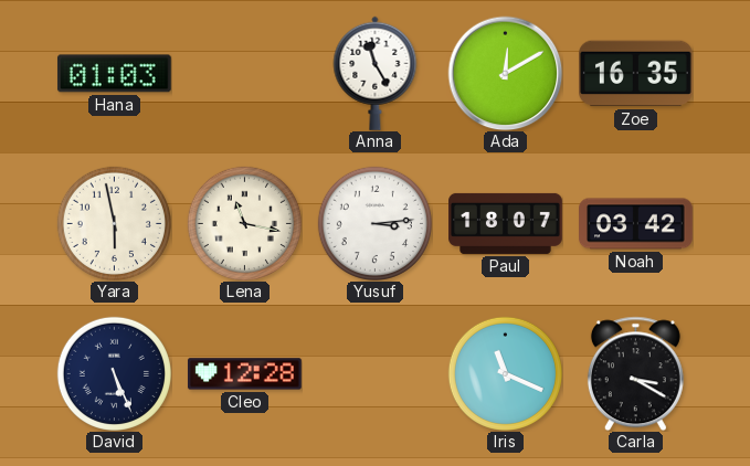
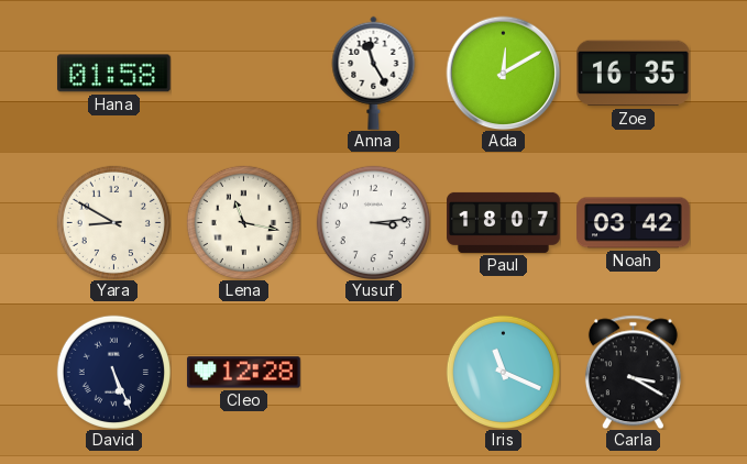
Hana: 01:03 -> 01:58 (113, 74)
Yara: 5:58 -> 8:50 (113, 222)
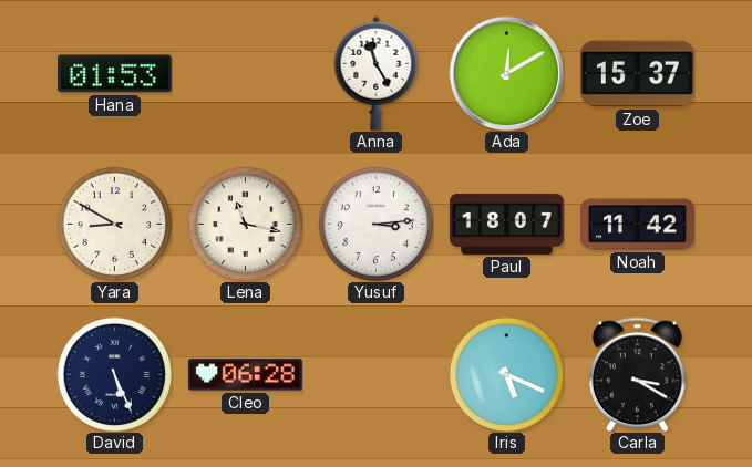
Hana: 01:58 -> 01:53 (114, 74)
Zoe: 16:35 -> 15:37 (638, 74)
Noah: 03:42 -> 11:42 (638, 225)
Cleo: 12:28 -> 06:28 (246, 375)
Iris: 11:19 -> 5:19 (506, 374)
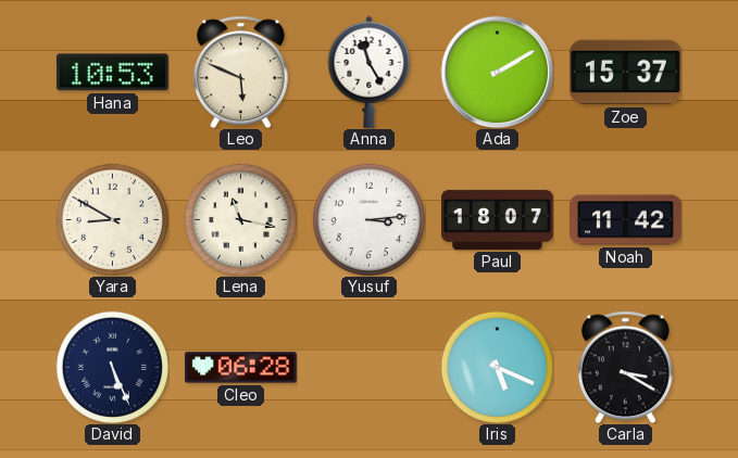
Hana: 01:53 -> 10:53 (112, 73)
Leo: none -> 5:49 (240, 72)
Ada: 12:10 -> 2:10 (497, 72)
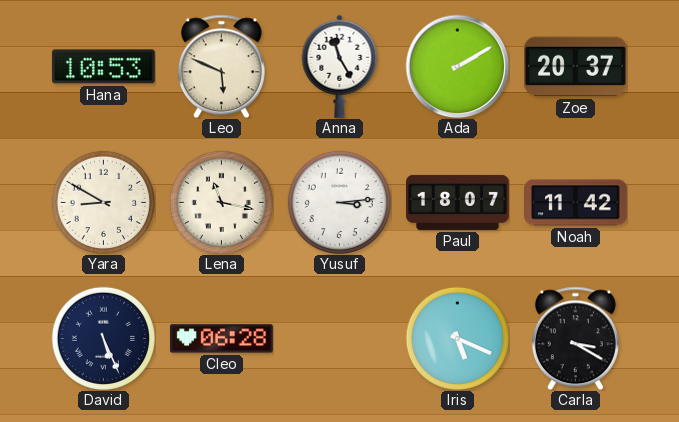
Zoe: 15:37 -> 20:37 (576, 67)
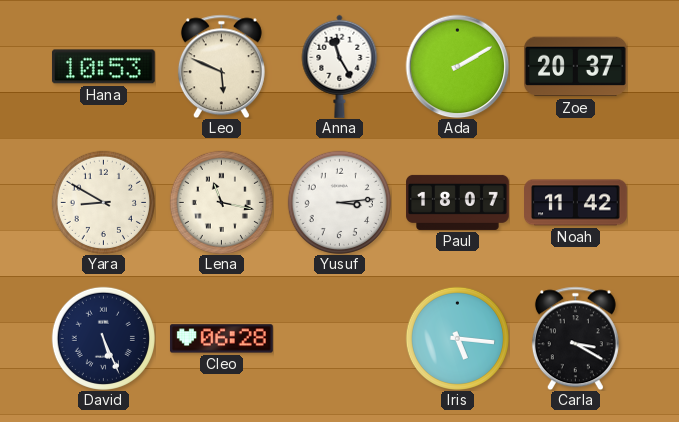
Iris: 5:19 -> 5:16 (457, 338)
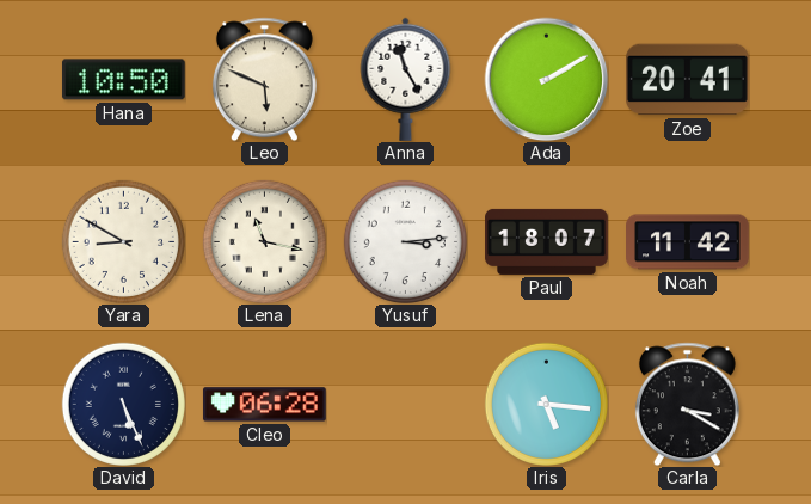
Hana: 10:53 -> 10:50 (123, 80)
Zoe: 20:37 -> 20:41 (688, 80)
